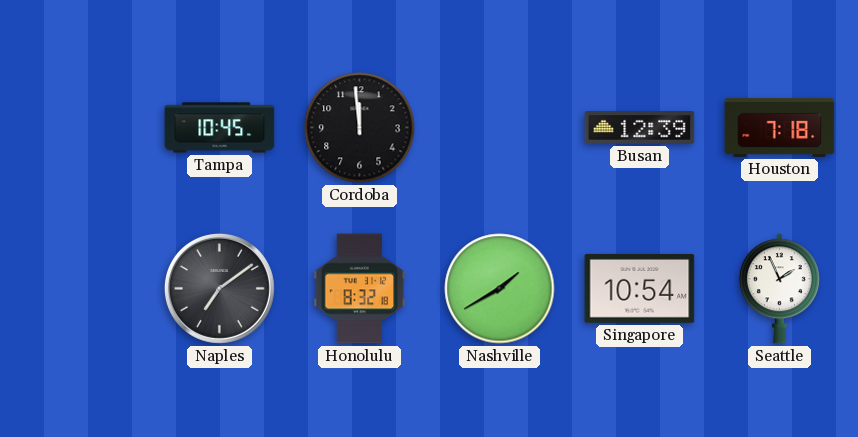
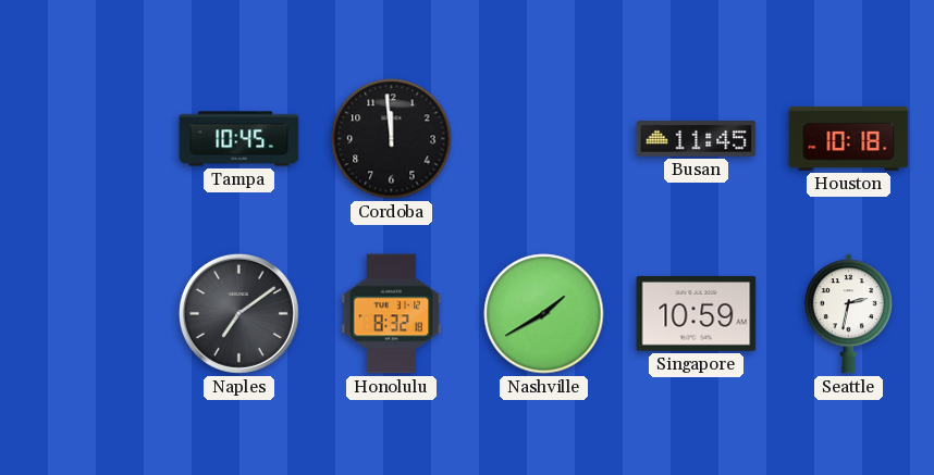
Busan: 12:39 -> 11:45 (697, 139)
Houston: 7:18 -> 10:18 (849, 138)
Singapore: 10:54 -> 10:59 (697, 313)
Seattle: 1:56 -> 2:32 (848, 314)
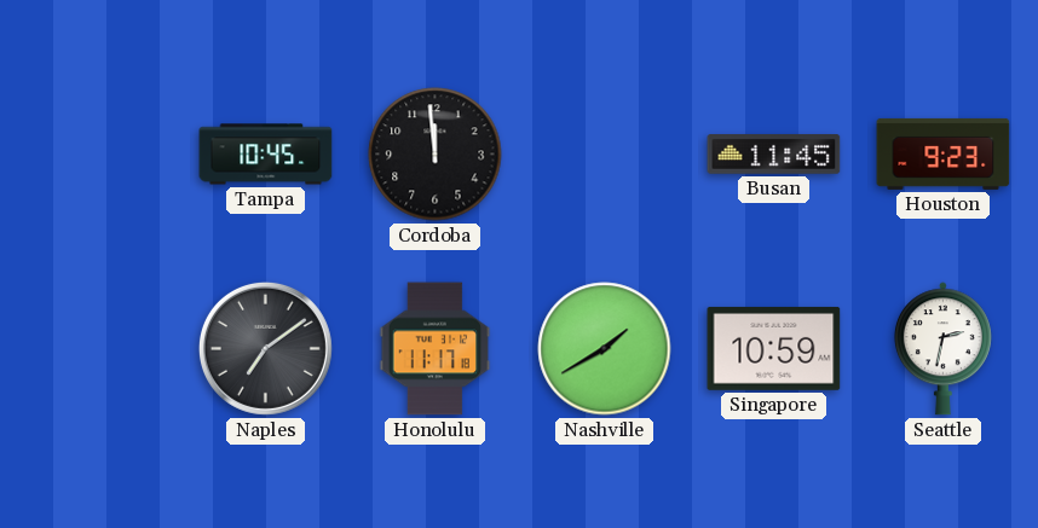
Houston: 10:18 -> 9:23 (944, 153)
Honolulu: 8:32 -> 11:17 (436, 349)
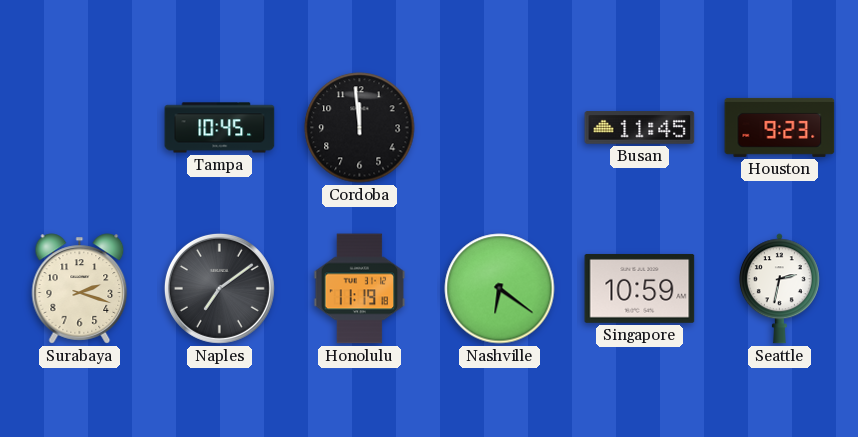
Surabaya: none -> 2:18 (80, 289)
Honolulu: 11:17 -> 11:19 (360, 289)
Nashville: 1:40 -> 6:21 (500, 289)
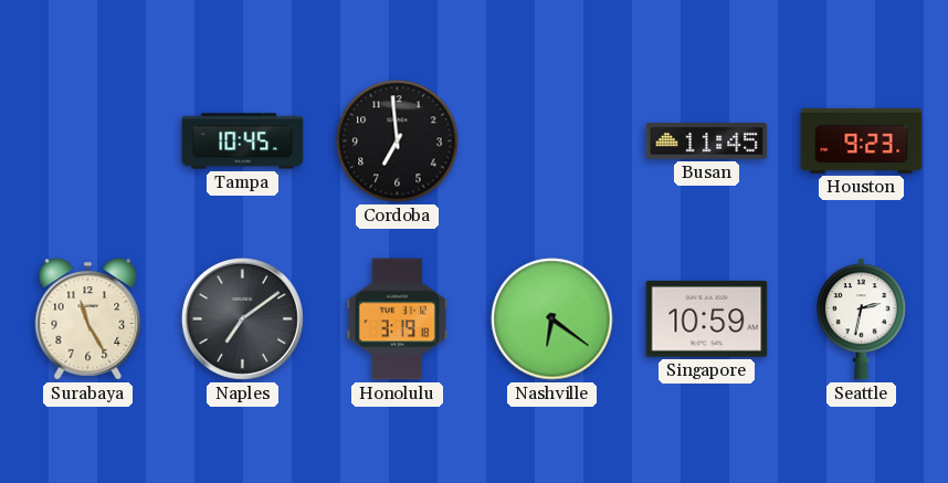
Cordoba: 11:59 -> 6:59 (398, 141)
Surabaya: 2:18 -> 11:25 (88, 319)
Honolulu: 11:19 -> 3:19 (398, 319)
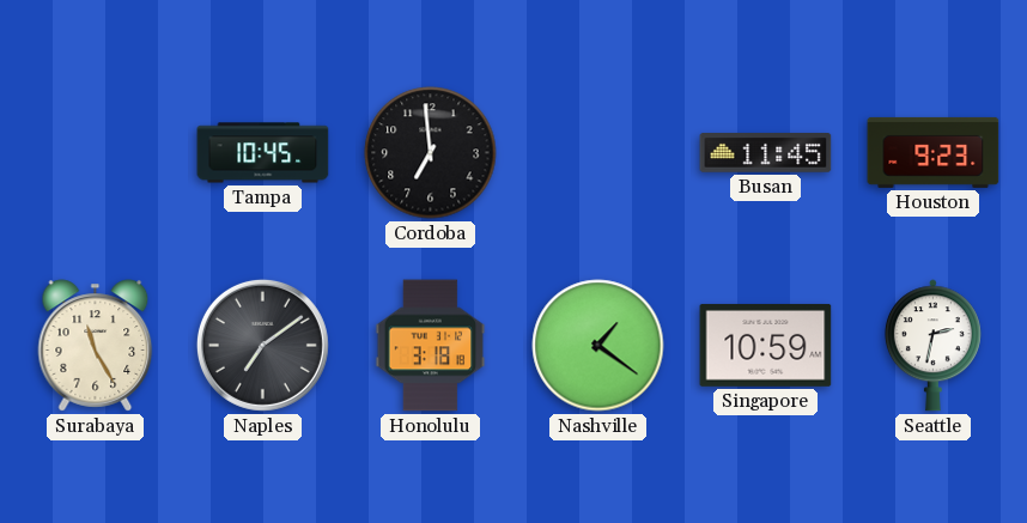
Honolulu: 3:19 -> 3:18 (431, 346)
Nashville: 6:21 -> 1:21 (598, 346)
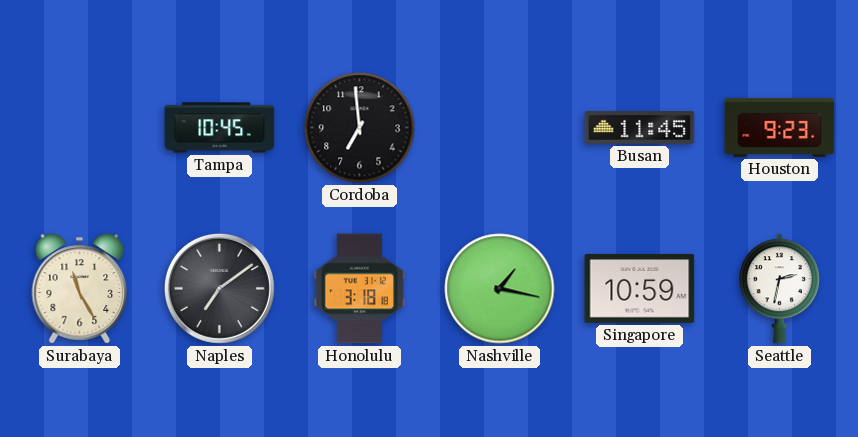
Nashville: 1:21 -> 1:17 (500, 289)
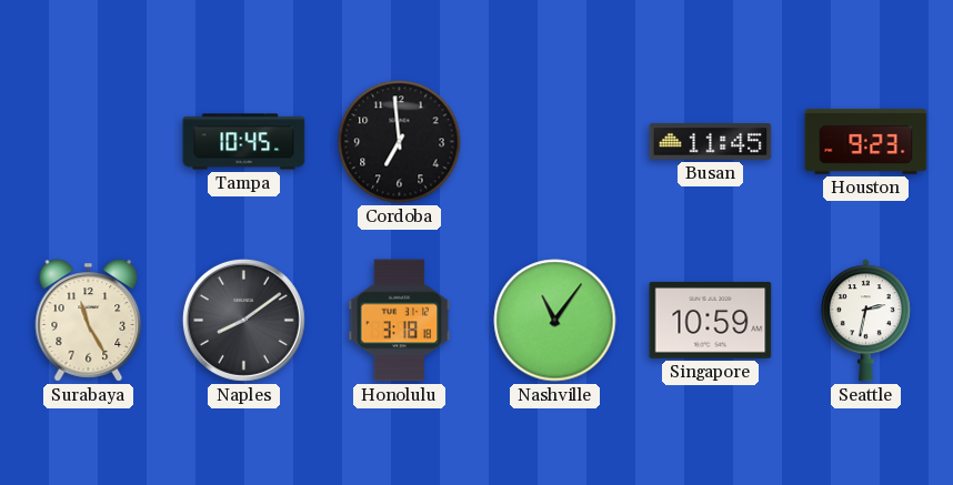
Naples: 7:09 -> 8:09 (243, 320)
Nashville: 1:17 -> 11:06 (555, 321)
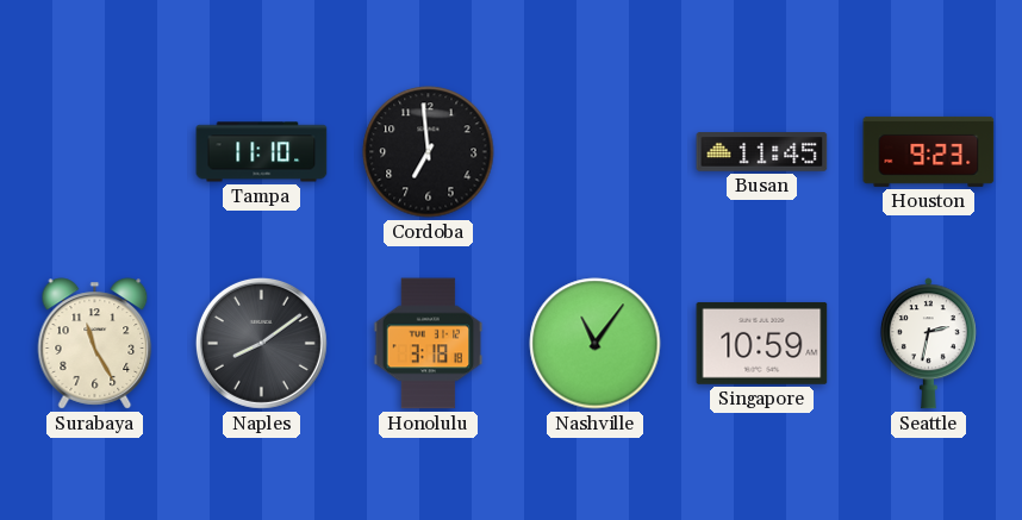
Tampa: 10:45 -> 11:10 (262, 152)
